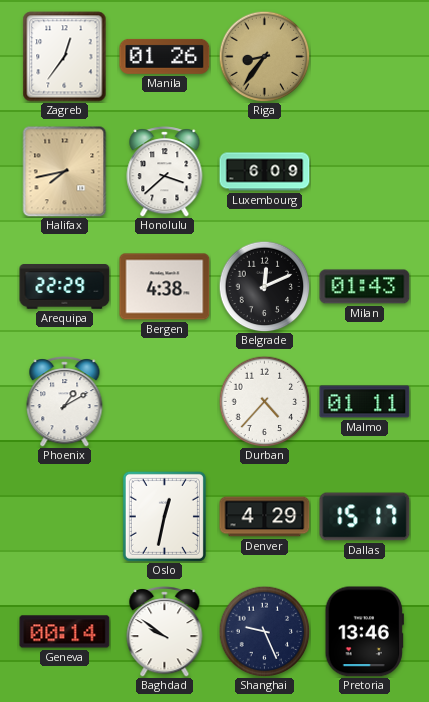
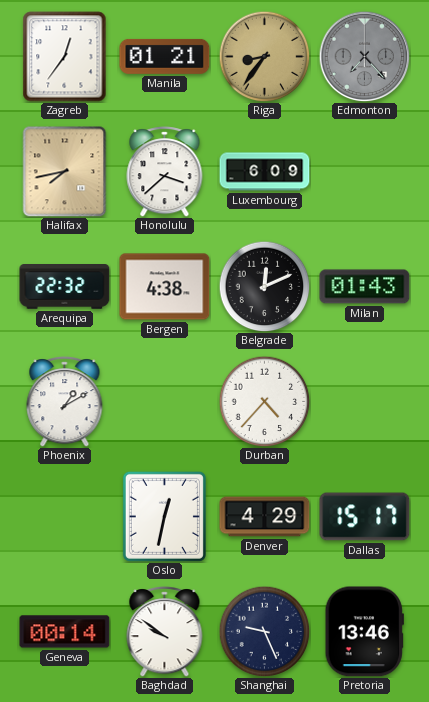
Manila: 01:26 -> 01:21 (165, 56)
Edmonton: none -> 7:23 (364, 56)
Arequipa: 22:29 -> 22:32 (65, 287)
Malmo: 01:11 -> none (365, 402)
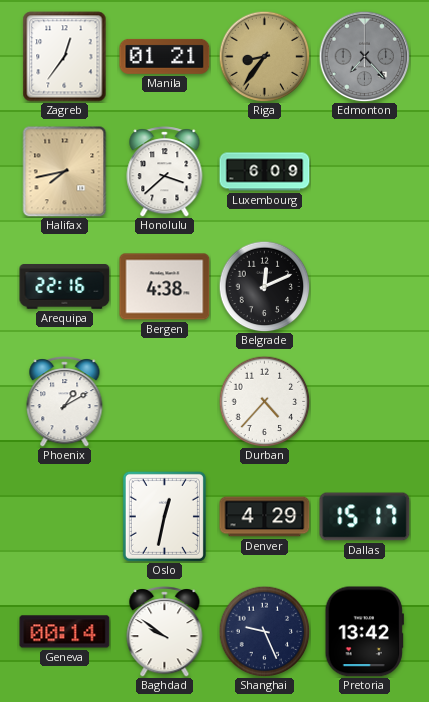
Arequipa: 22:32 -> 22:16 (65, 287)
Milan: 01:43 -> none (365, 287)
Pretoria: 13:46 -> 13:42 (364, 632)
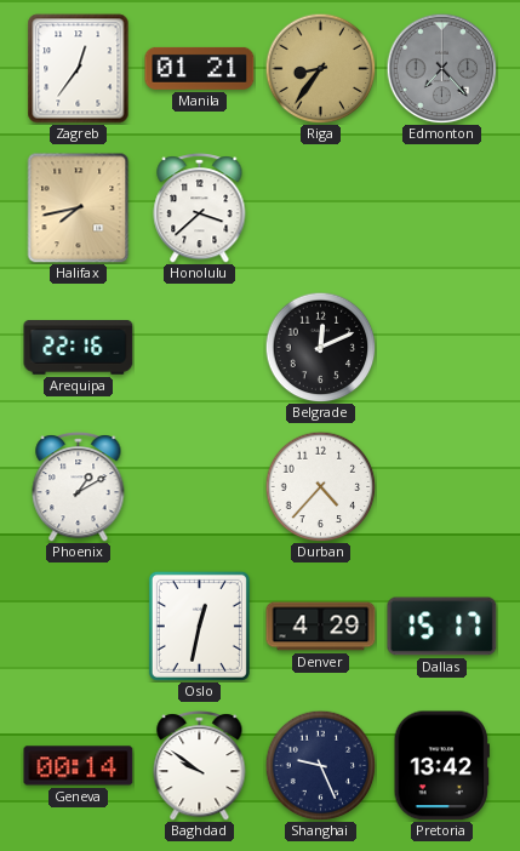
Luxembourg: 6:09 -> none (265, 172)
Bergen: 4:38 -> none (165, 287)
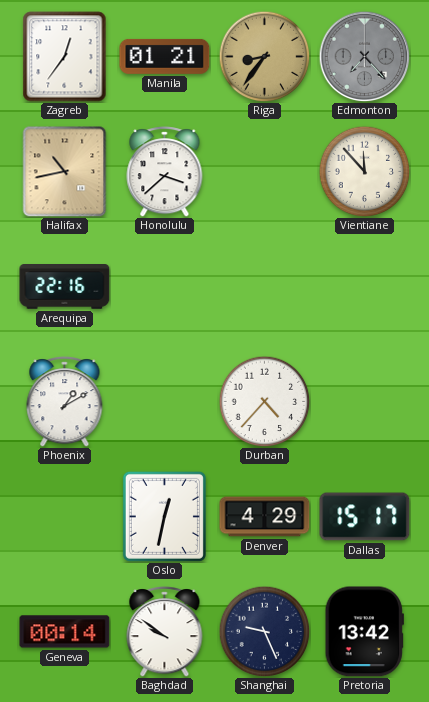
Halifax: 7:43 -> 10:43 (65, 172)
Vientiane: none -> 11:53 (364, 171)
Belgrade: 12:11 -> none (320, 347)
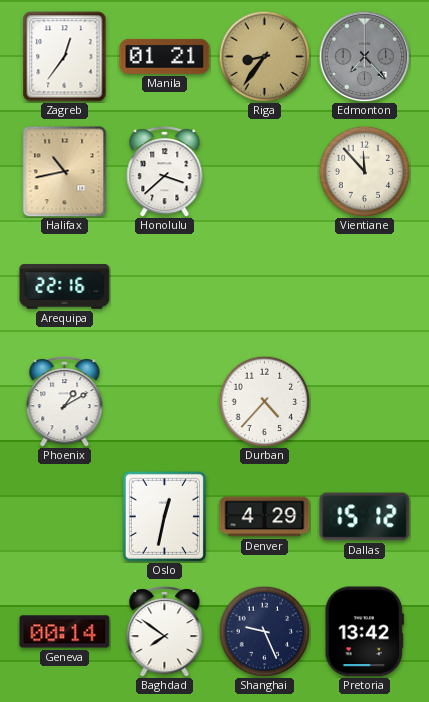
Dallas: 15:17 -> 15:12 (365, 517)
Baghdad: 9:51 -> 7:51 (165, 632)
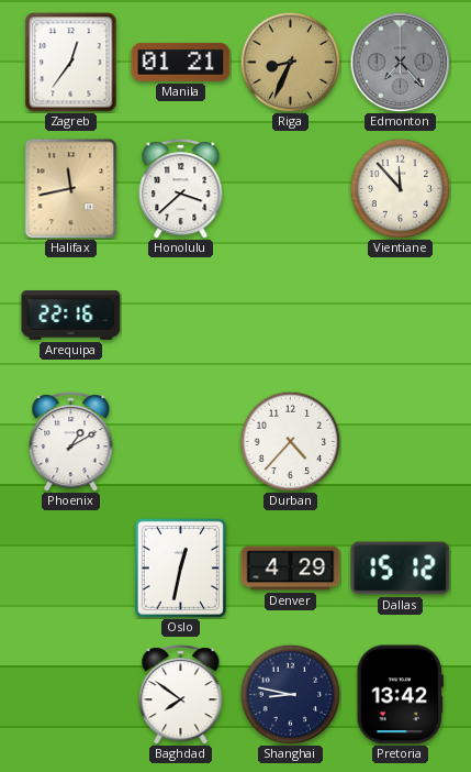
Riga: 8:36 -> 8:34 (290, 62)
Halifax: 10:43 -> 11:43 (71, 189)
Geneva: 00:14 -> none (65, 632)
Shanghai: 9:26 -> 8:47 (290, 694)
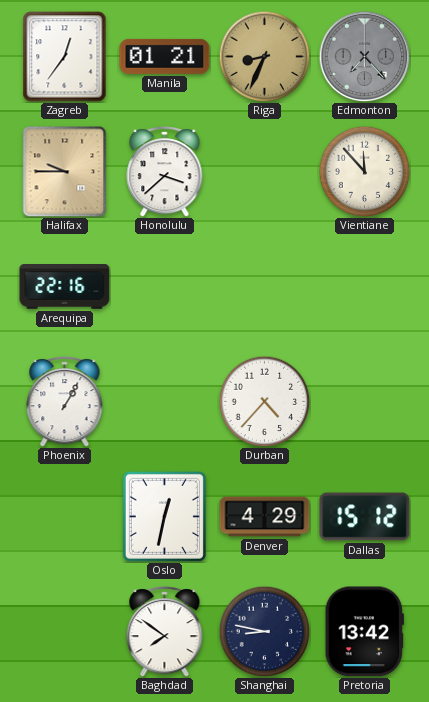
Halifax: 11:43 -> 9:45 (65, 172)
Phoenix: 1:10 -> 1:05 (65, 402)
